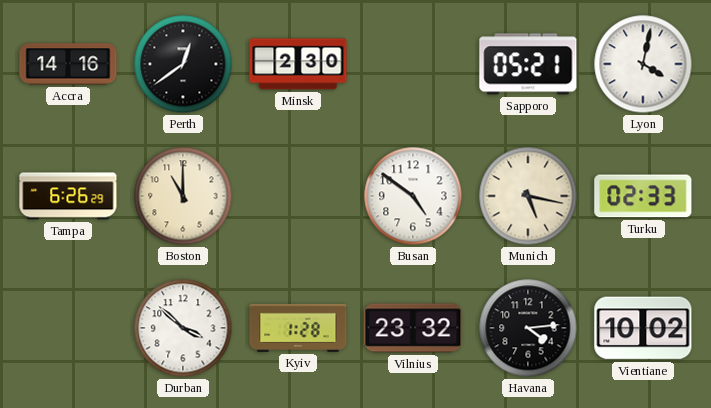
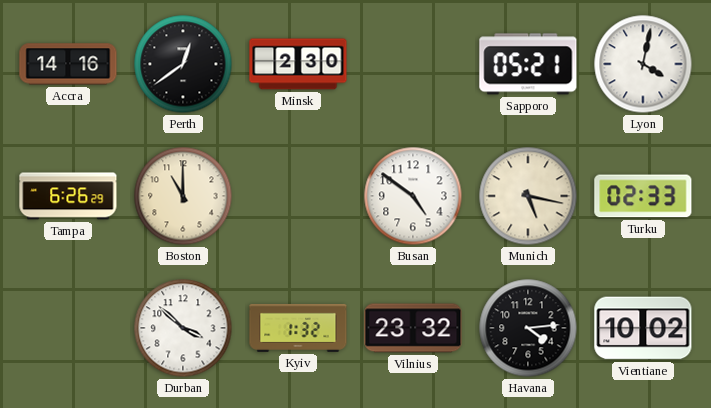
Kyiv: 1:28 -> 1:32 (298, 328)
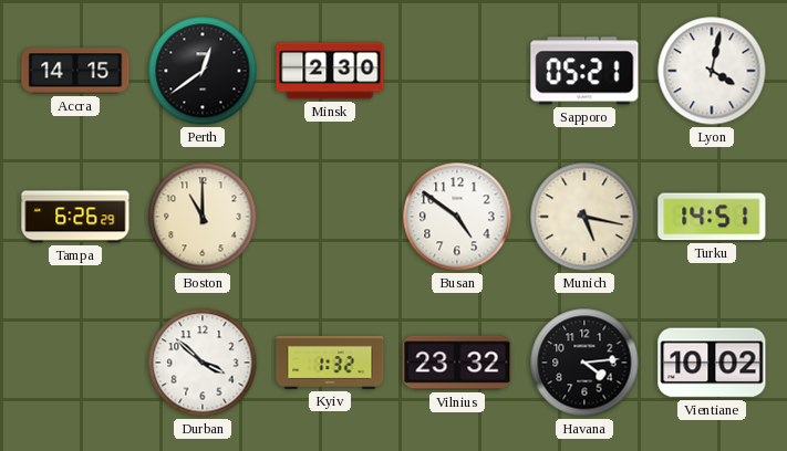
Accra: 14:16 -> 14:15 (75, 71)
Turku: 02:33 -> 14:51 (712, 217)
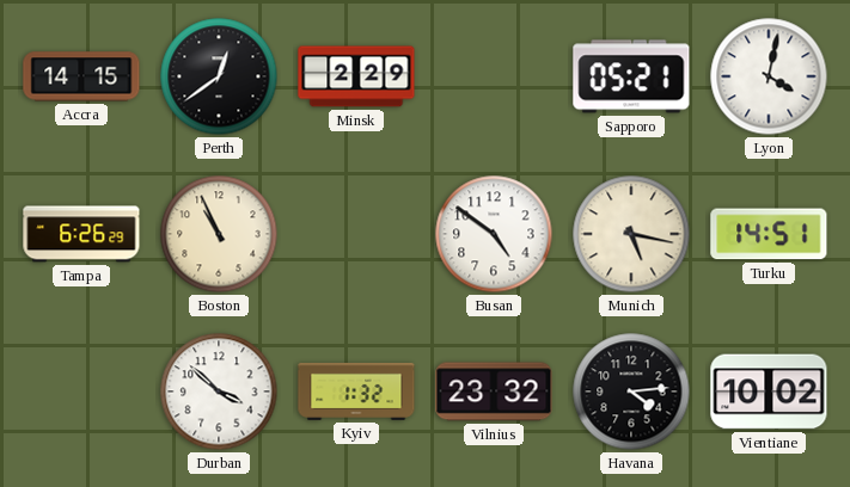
Minsk: 2:30 -> 2:29 (356, 76)
Boston: 11:00 -> 10:56 (219, 234)
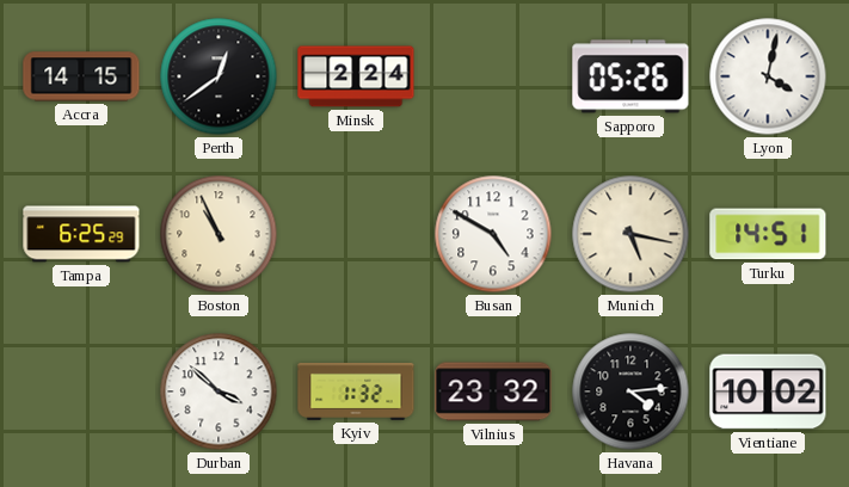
Minsk: 2:29 -> 2:24 (356, 76)
Sapporo: 05:21 -> 05:26 (630, 76)
Tampa: 6:26 -> 6:25 (81, 234)
Busan: 4:51 -> 4:50 (493, 234)
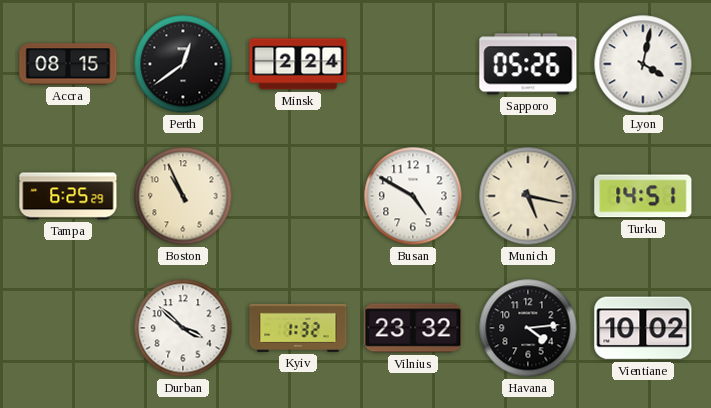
Accra: 14:15 -> 08:15 (68, 64)
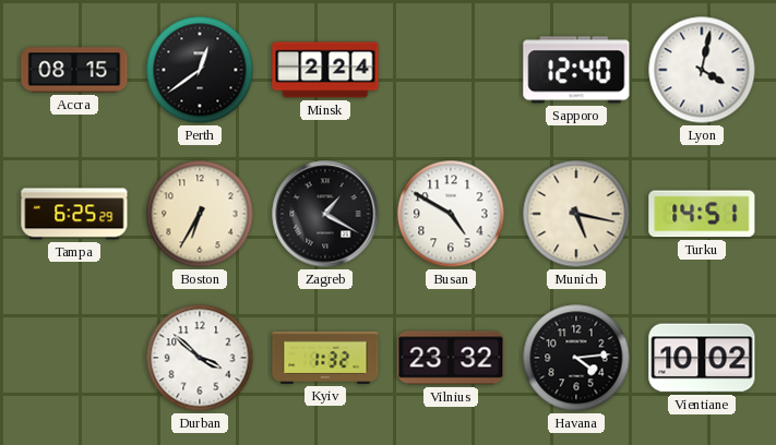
Sapporo: 05:26 -> 12:40 (576, 70)
Boston: 10:56 -> 6:35 (200, 214)
Zagreb: none -> 1:20 (325, 214)
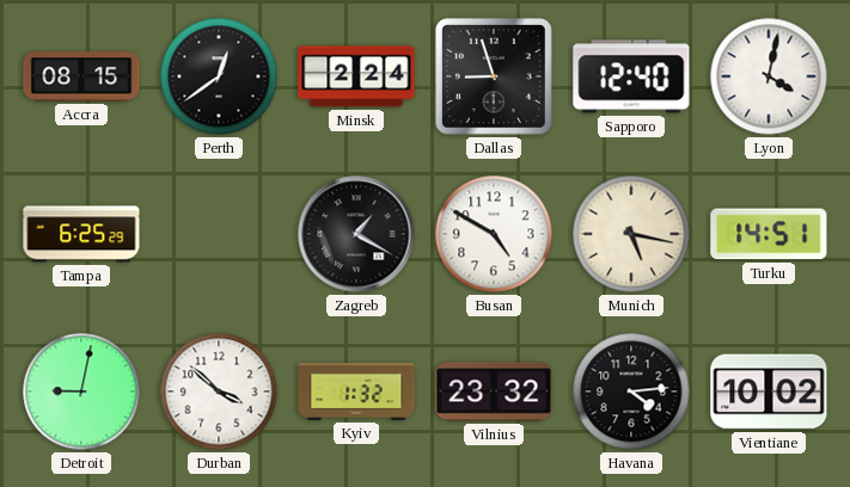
Dallas: none -> 8:57 (495, 78)
Boston: 6:35 -> none (200, 214)
Detroit: none -> 9:02 (81, 392)
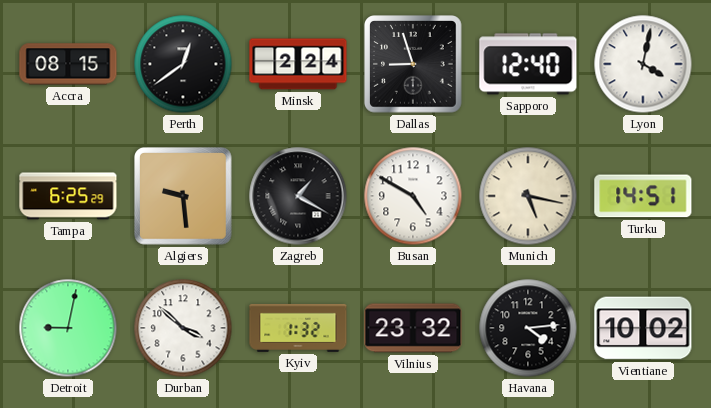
Algiers: none -> 9:29 (184, 197)
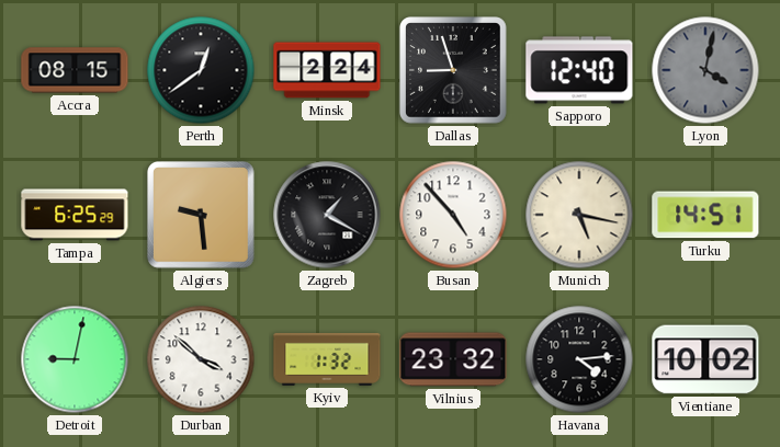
Lyon dial: white -> grey (705, 70)
Busan: 4:50 -> 4:53 (453, 215)
